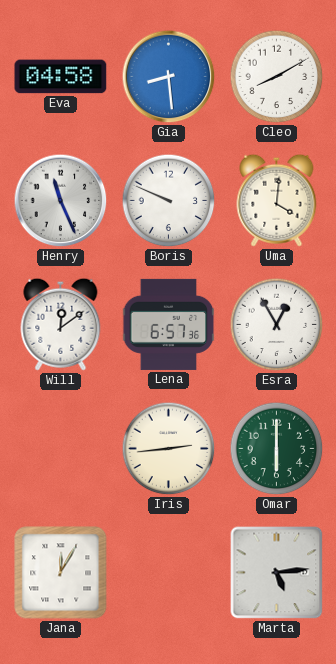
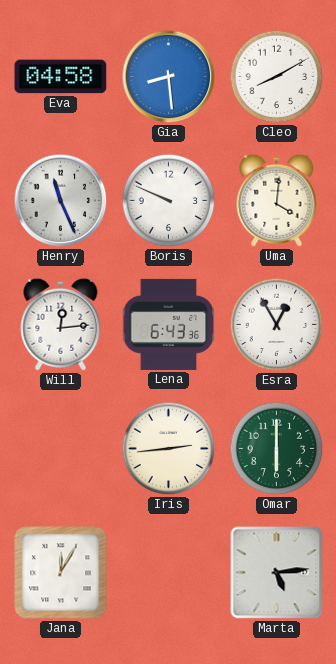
Will: 12:09 -> 12:14 (61, 324)
Lena: 6:57 -> 6:43 (169, 324)
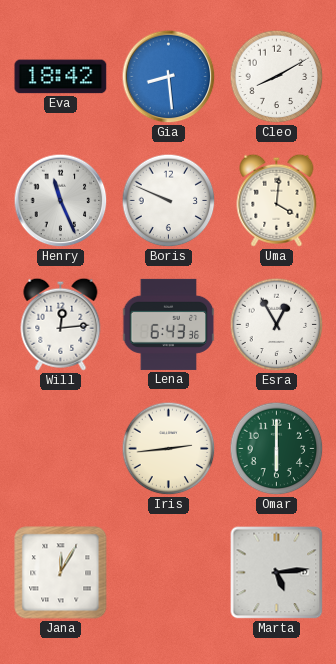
Eva: 04:58 -> 18:42 (61, 77)
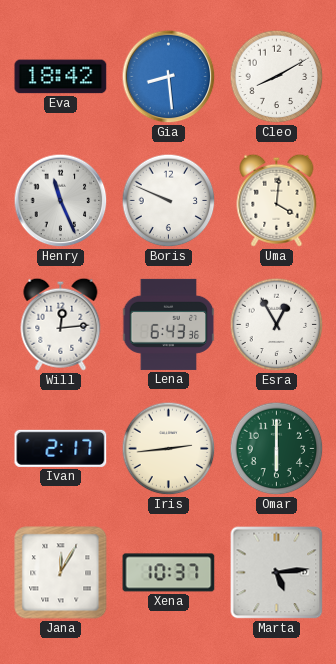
Ivan: none -> 2:17 (61, 448)
Xena: none -> 10:37 (169, 573)
